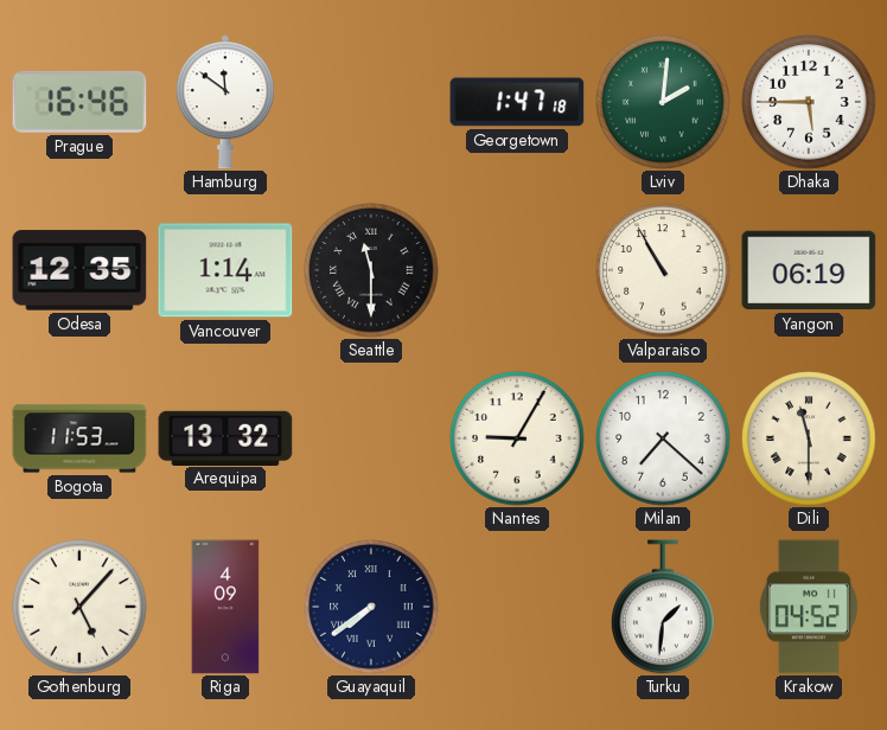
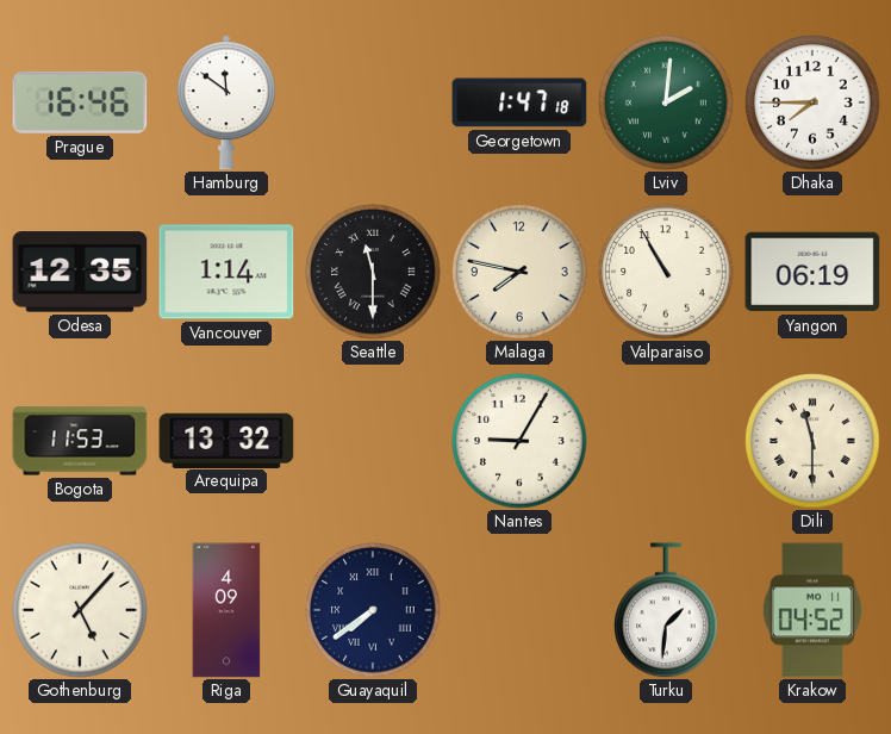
Dhaka: 5:45 -> 7:45 (812, 102)
Malaga: none -> 7:47 (519, 272)
Milan: 7:22 -> none (663, 438)
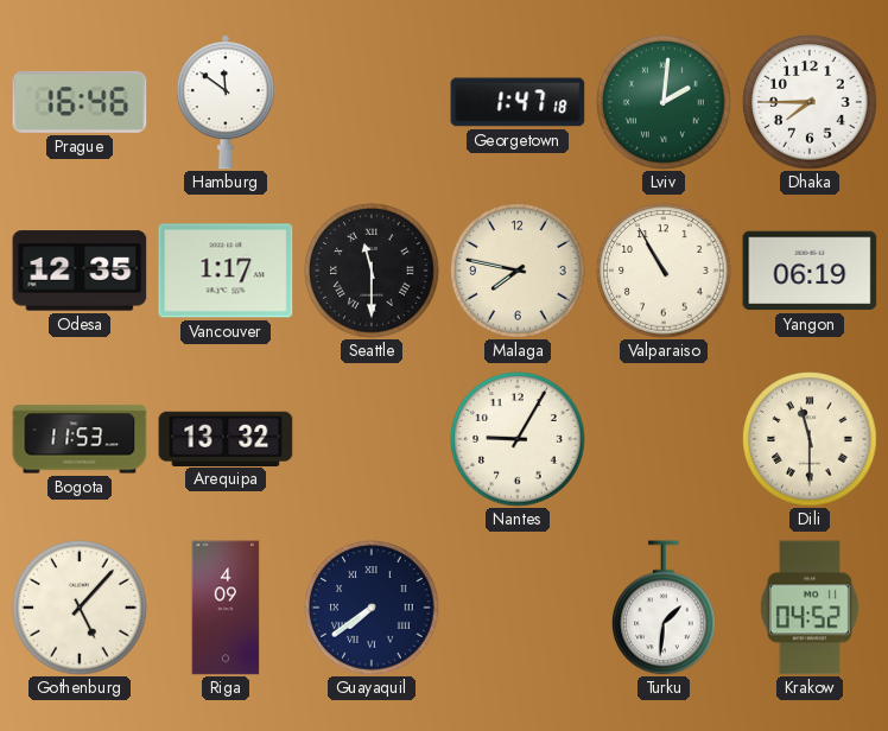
Vancouver: 1:14 -> 1:17 (226, 271)
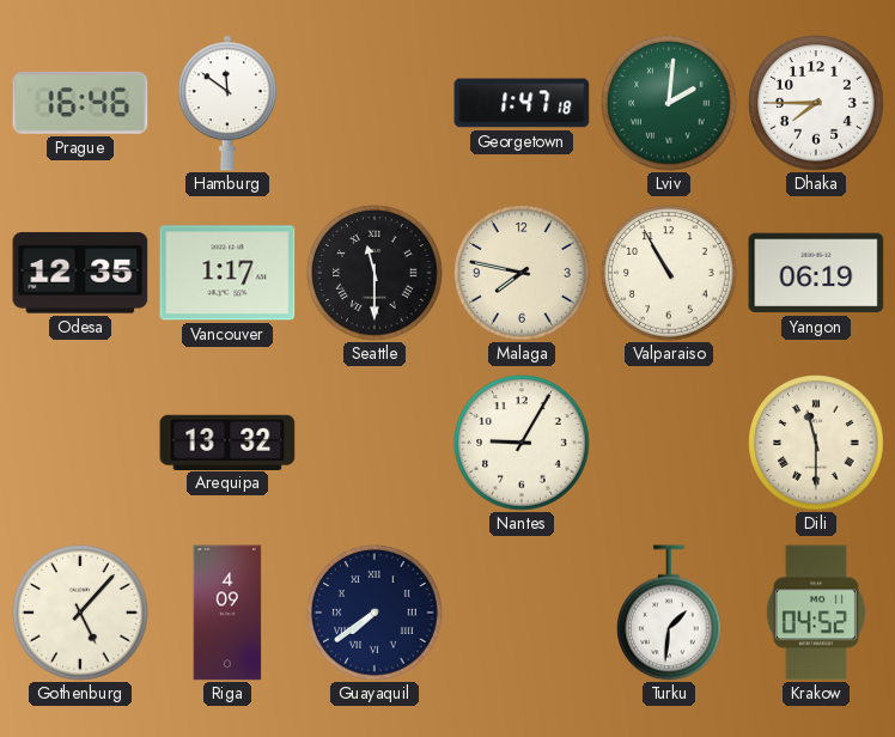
Bogota: 11:53 -> none (80, 439)
